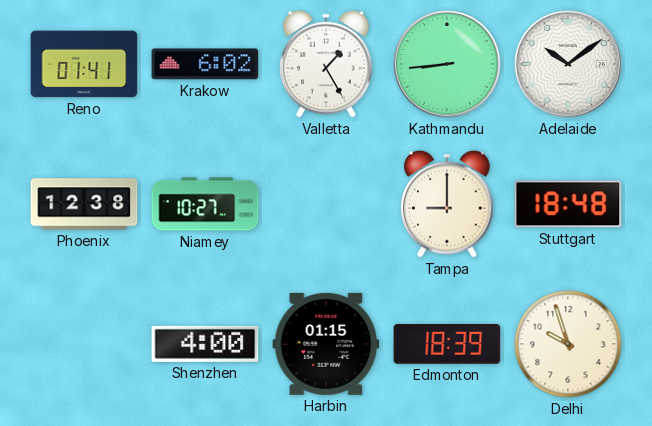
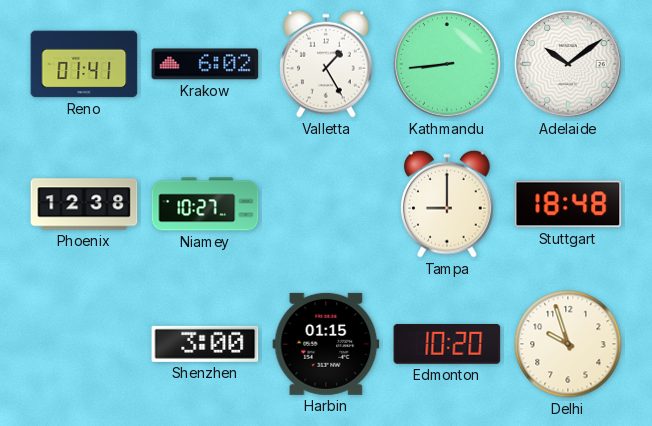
Shenzhen: 4:00 -> 3:00 (205, 344)
Edmonton: 18:39 -> 10:20 (447, 344)
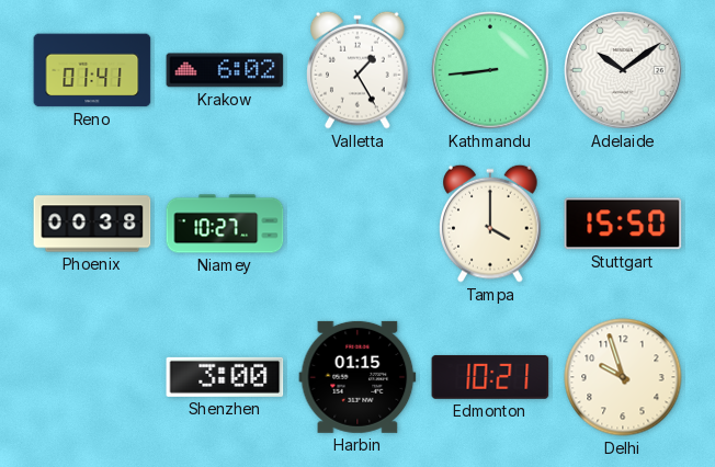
Phoenix: 12:38 -> 00:38 (92, 224)
Tampa: 9:00 -> 4:00 (490, 224)
Stuttgart: 18:48 -> 15:50 (623, 224)
Edmonton: 10:20 -> 10:21 (490, 377)
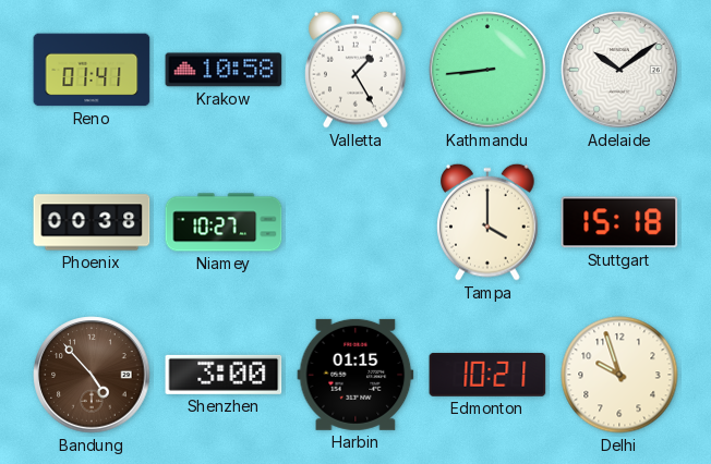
Krakow: 6:02 -> 10:58 (224, 70)
Stuttgart: 15:50 -> 15:18 (619, 222)
Bandung: none -> 4:53 (92, 375)
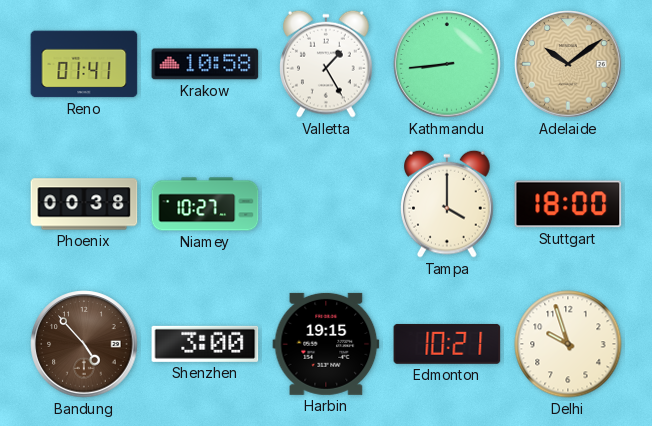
Adelaide dial: white -> champagne (568, 64)
Stuttgart: 15:18 -> 18:00 (568, 204)
Harbin: 01:15 -> 19:15 (326, 344)
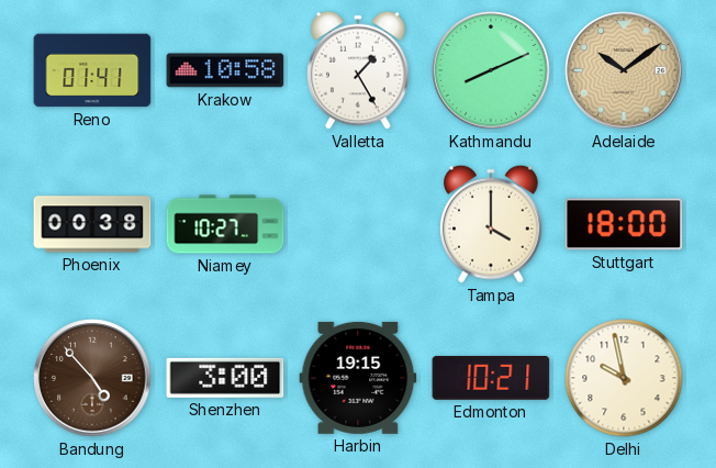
Kathmandu: 8:44 -> 8:11 (491, 70)
Delhi: 9:57 -> 9:58 (624, 378)
